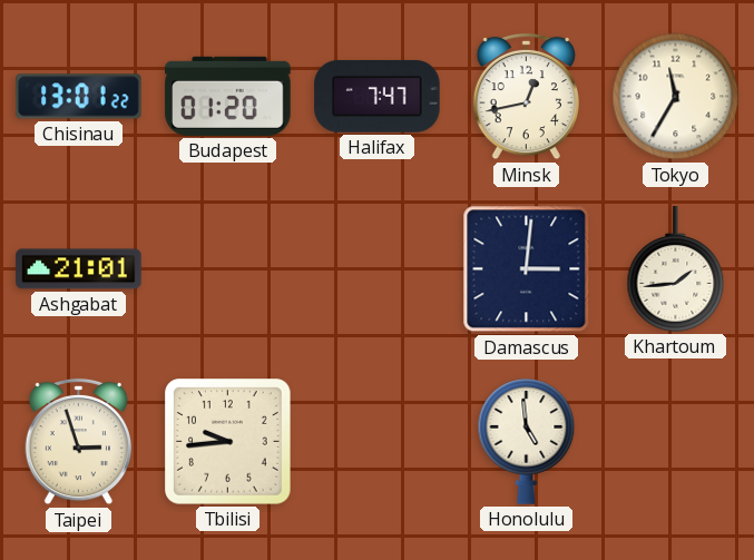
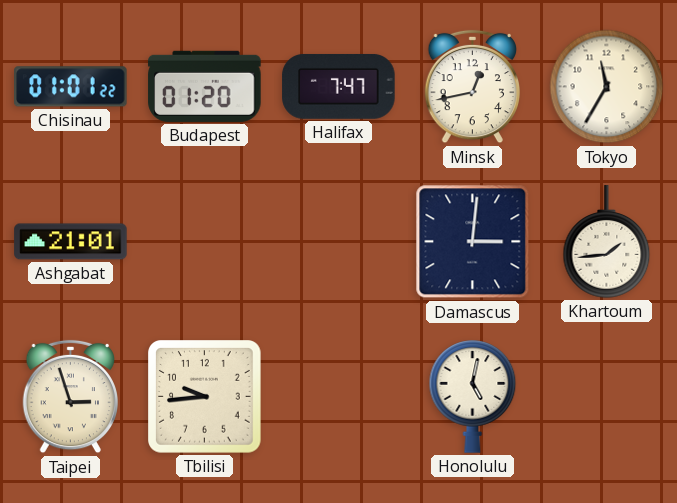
Chisinau: 13:01 -> 01:01 (71, 87)
Honolulu: 4:59 -> 5:02 (473, 397)
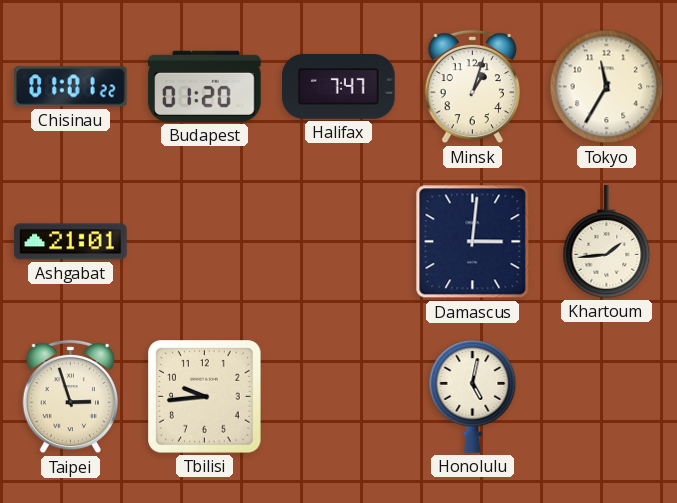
Minsk: 12:43 -> 1:03 (472, 87)
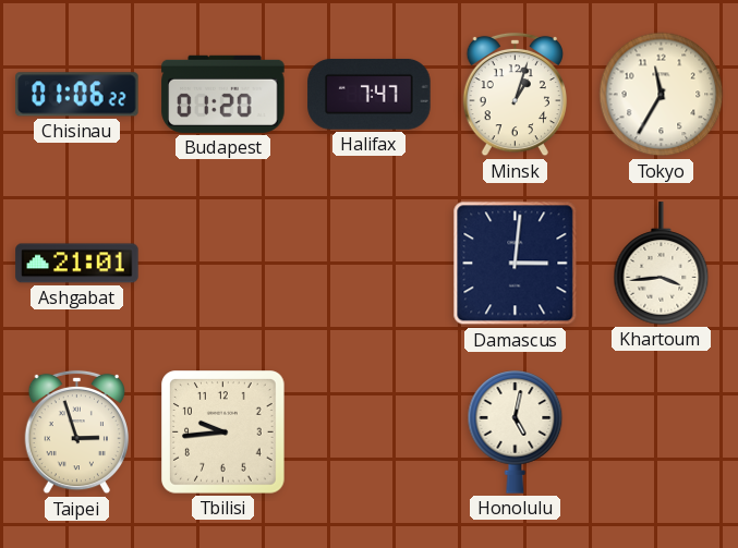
Chisinau: 01:01 -> 01:06 (77, 95)
Khartoum: 1:44 -> 3:44 (662, 264)
